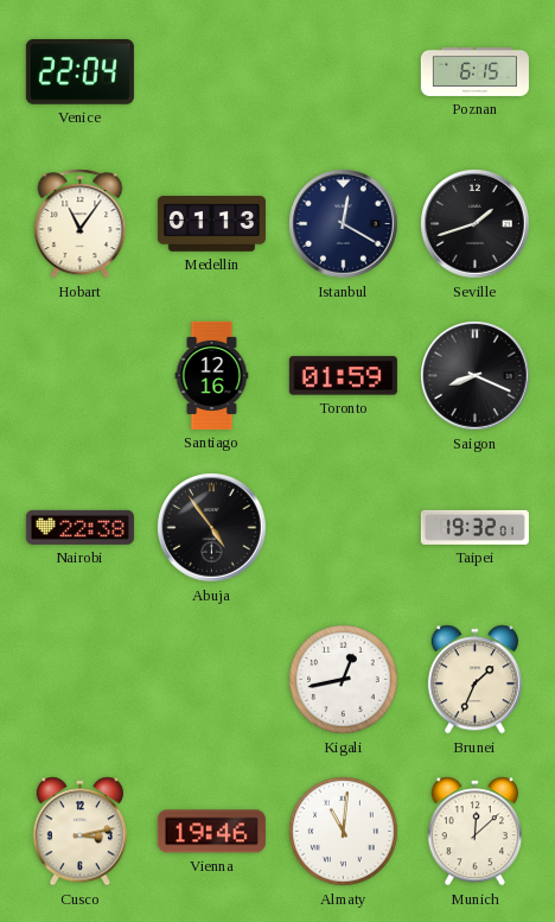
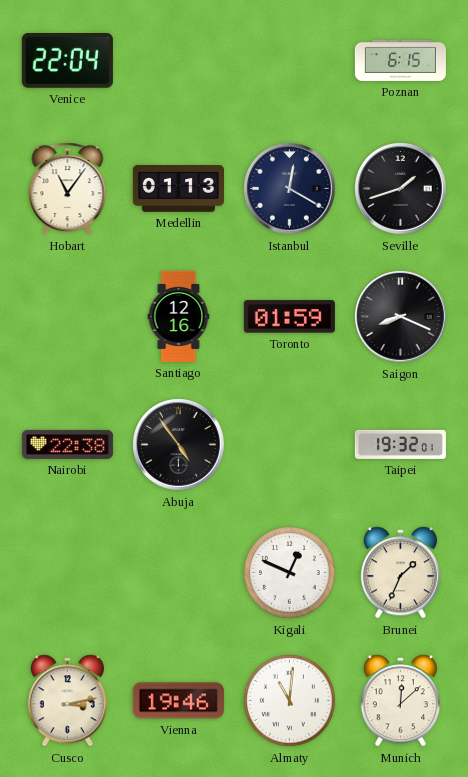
Kigali: 12:43 -> 12:49 (290, 573)
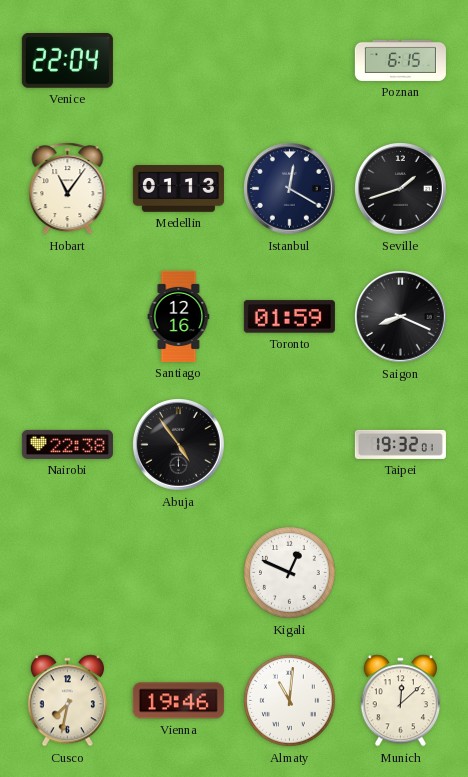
Brunei: 1:34 -> none (400, 573)
Cusco: 3:13 -> 7:32 (67, 701)
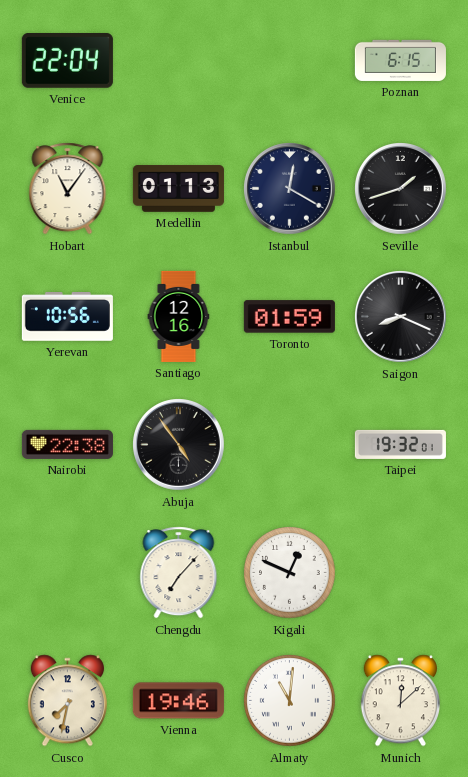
Yerevan: none -> 10:56 (67, 317)
Chengdu: none -> 7:07 (179, 573)
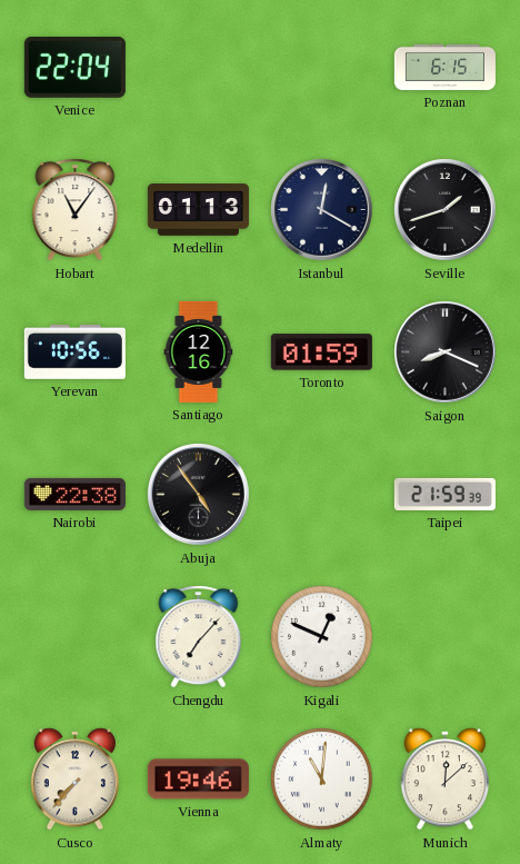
Taipei: 19:32 -> 21:59 (444, 494)
Cusco: 7:32 -> 7:37 (74, 779)
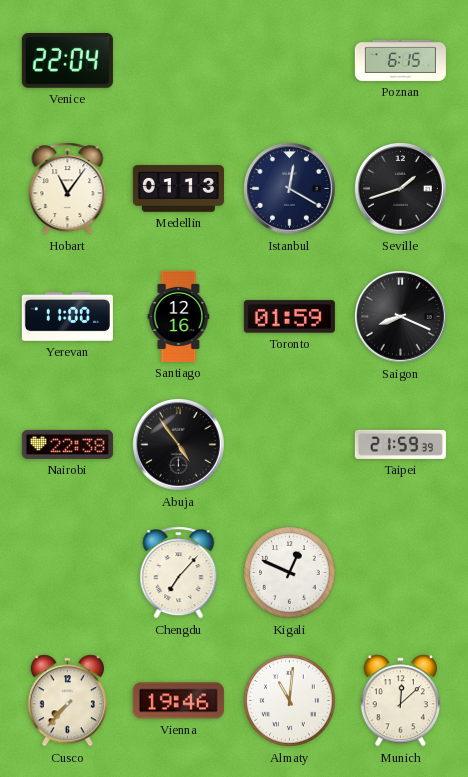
Yerevan: 10:56 -> 11:00 (67, 317)
